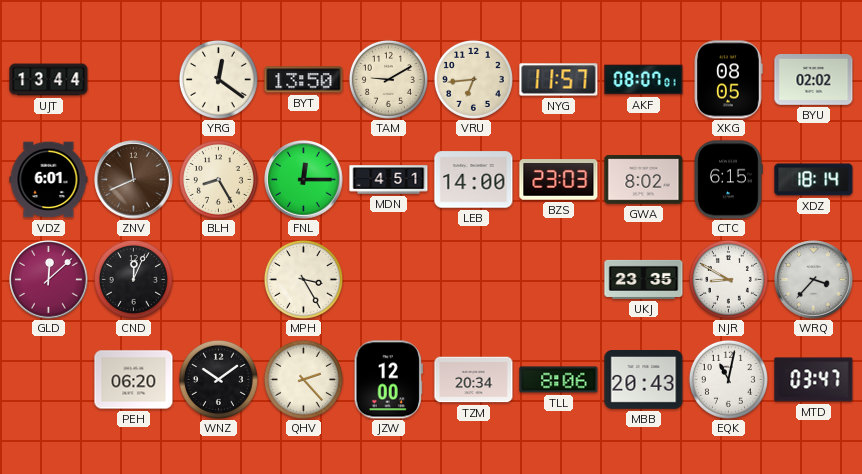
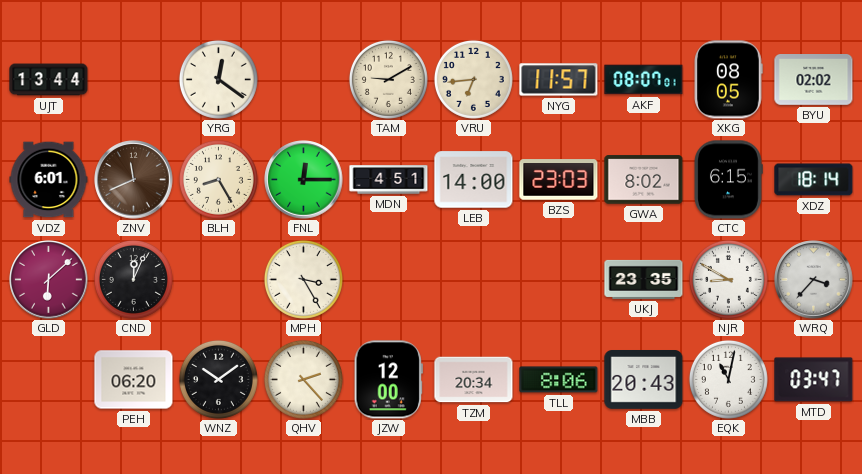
BYT: 13:50 -> none (304, 80)
GLD: 12:08 -> 6:08 (49, 280)
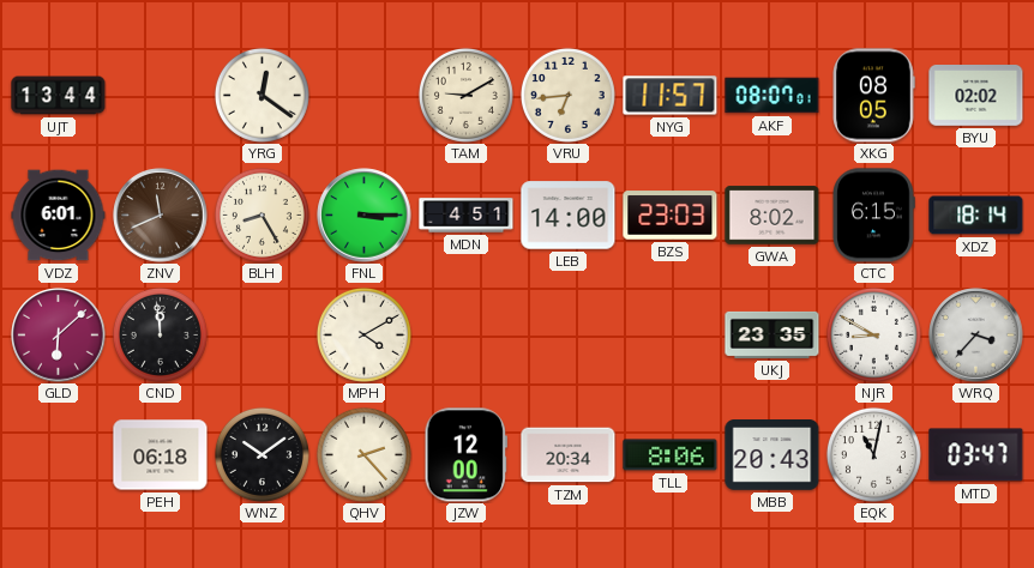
FNL: 12:15 -> 3:15 (365, 216)
CND: 12:04 -> 11:59 (160, 334)
MPH: 3:25 -> 4:10 (363, 334)
PEH: 06:20 -> 06:18 (161, 455)
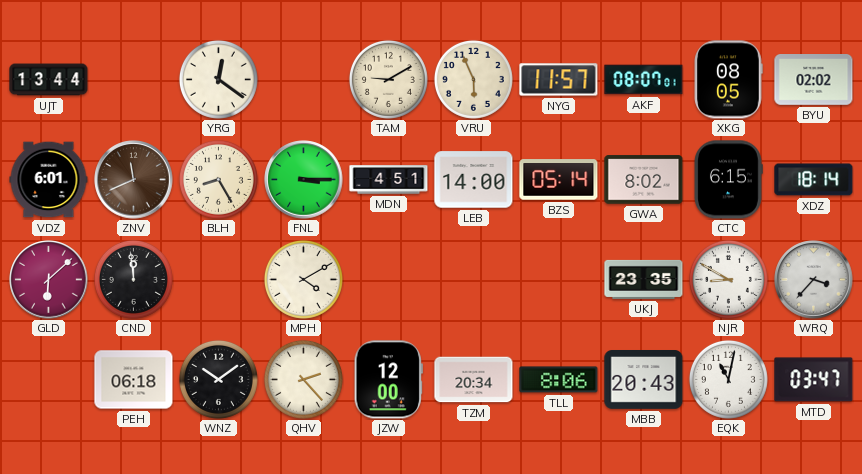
VRU: 6:44 -> 5:56 (473, 79)
BZS: 23:03 -> 05:14 (559, 180)
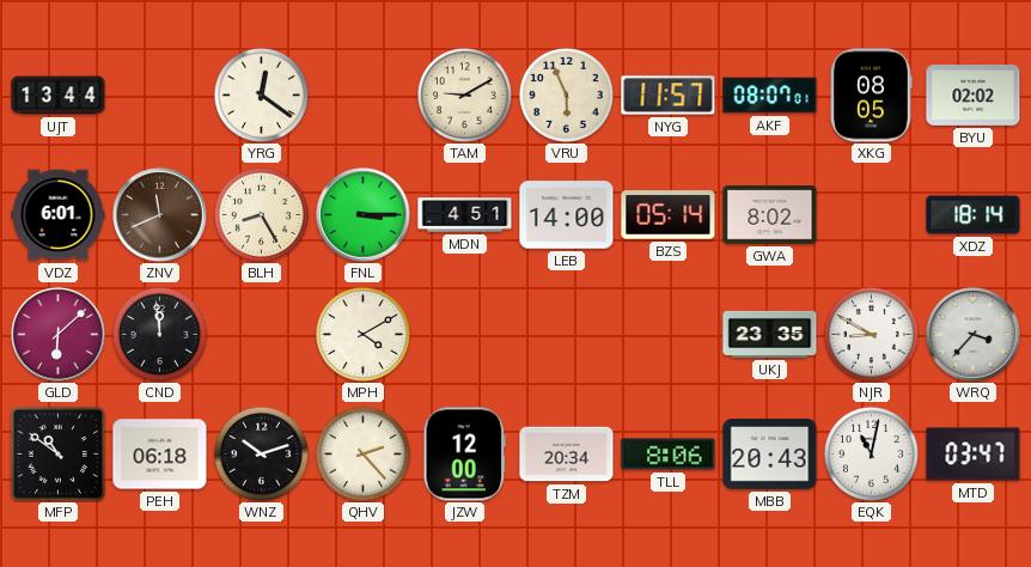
CTC: 6:15 -> none (728, 180)
MFP: none -> 10:51 (57, 453)
WNZ: 10:09 -> 10:12 (261, 453)
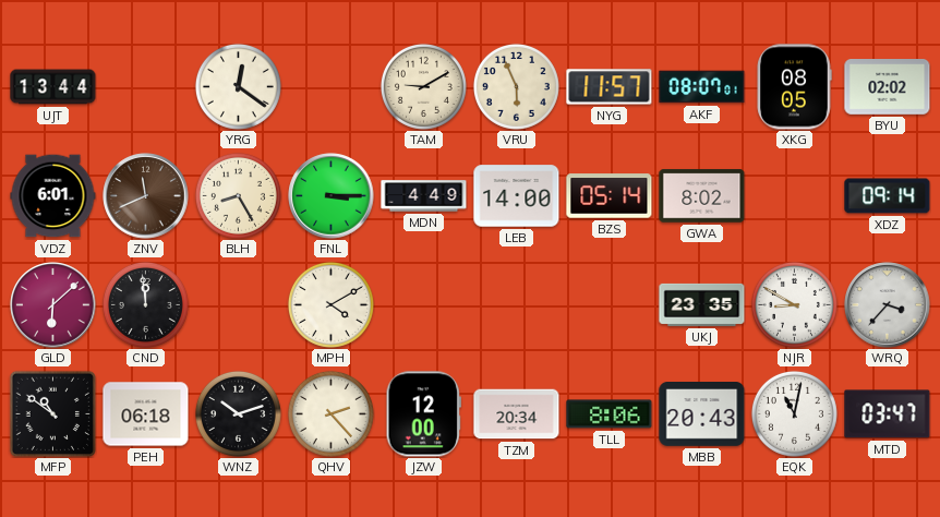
MDN: 4:51 -> 4:49 (424, 196)
XDZ: 18:14 -> 09:14 (888, 196)
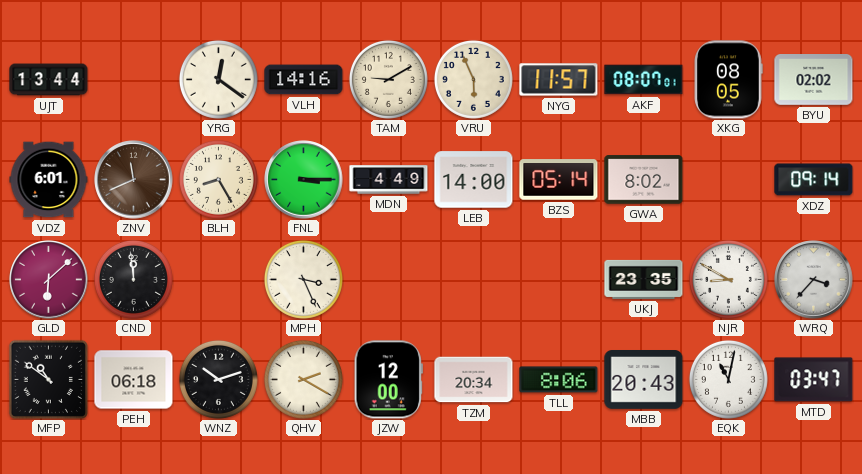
VLH: none -> 14:16 (304, 80)
MPH: 4:10 -> 3:26 (303, 279)
QHV: 2:23 -> 2:20 (303, 379)
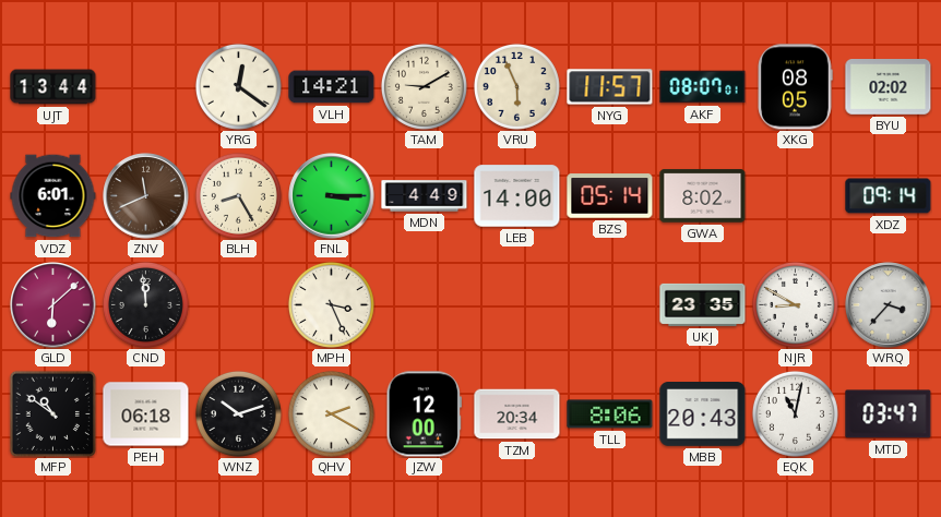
VLH: 14:16 -> 14:21 (332, 87)
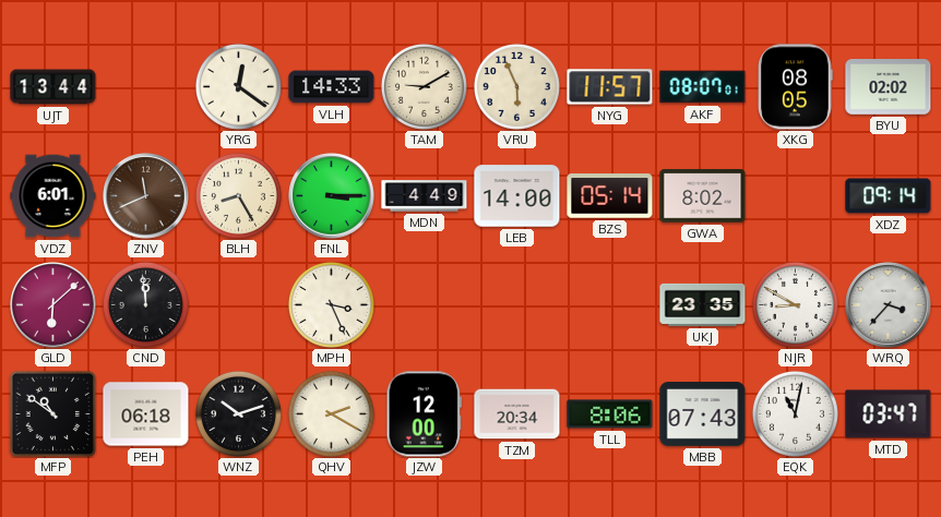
VLH: 14:21 -> 14:33 (332, 87)
MBB: 20:43 -> 07:43 (703, 414)
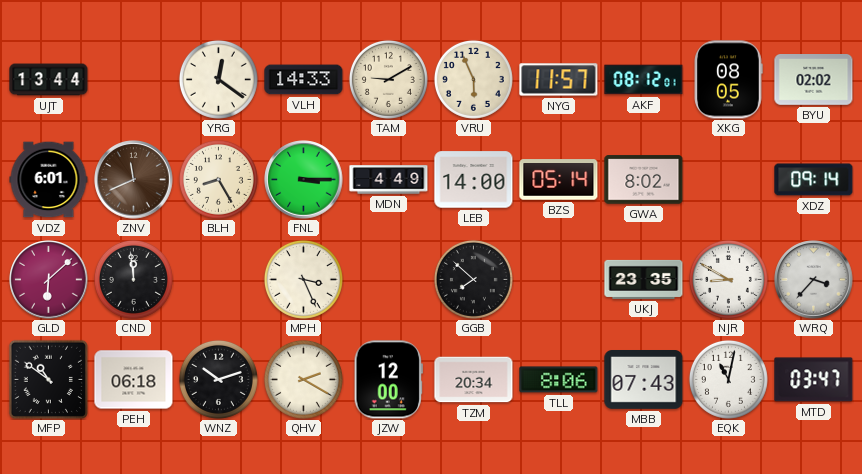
AKF: 08:07 -> 08:12 (644, 80)
GGB: none -> 7:52 (473, 279)
